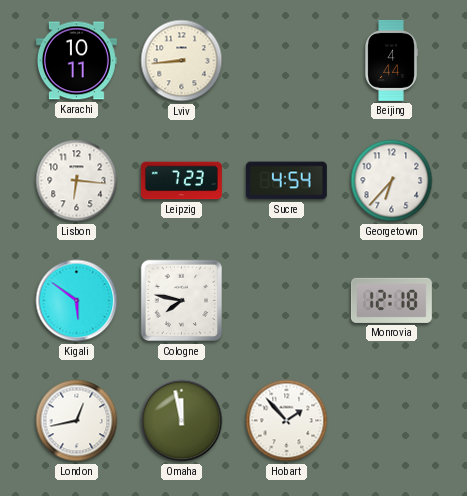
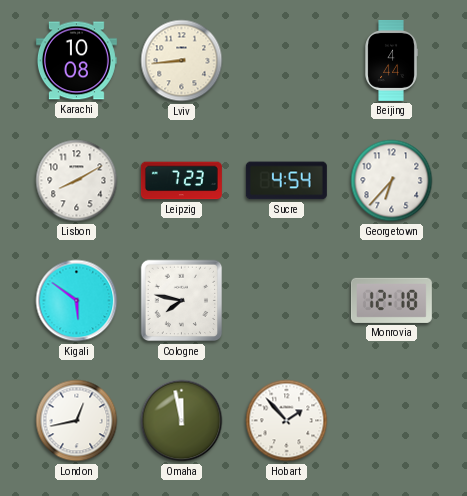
Karachi: 10:11 -> 10:08 (76, 61)
Lisbon: 6:16 -> 8:10 (77, 181)
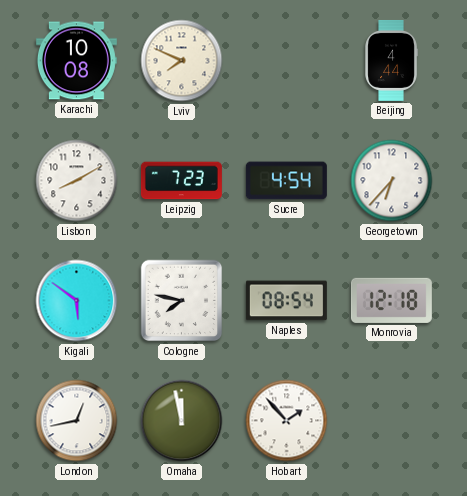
Lviv: 8:44 -> 7:49 (182, 61)
Naples: none -> 08:54 (286, 301)
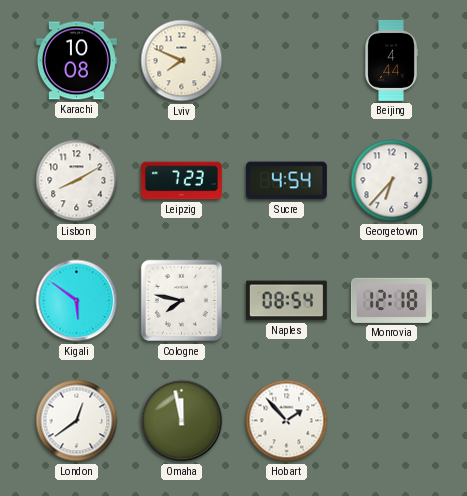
London: 12:43 -> 12:39 (77, 421)
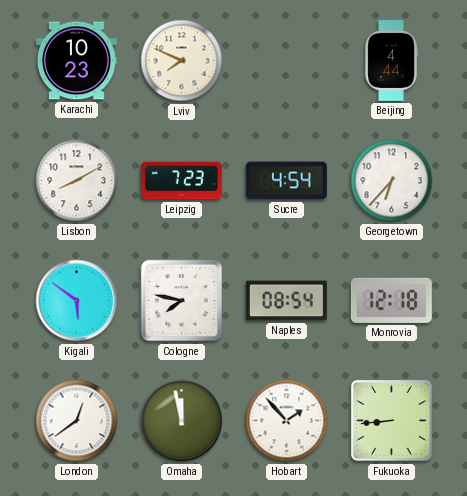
Karachi: 10:08 -> 10:23 (76, 61)
Fukuoka: none -> 8:44 (391, 420)
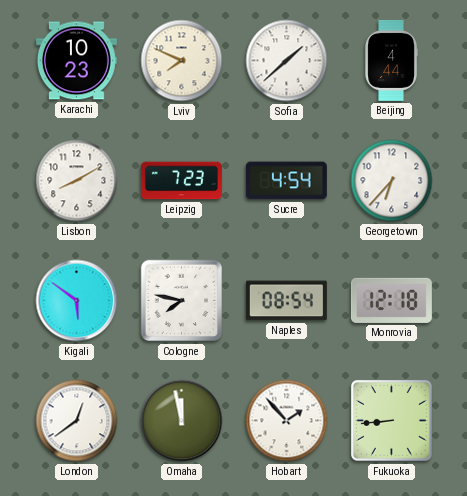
Sofia: none -> 1:38 (287, 61)
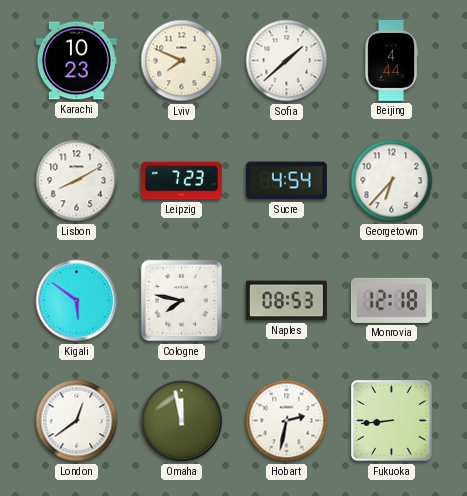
Naples: 08:54 -> 08:53 (286, 301)
Hobart: 1:53 -> 2:32 (287, 421)
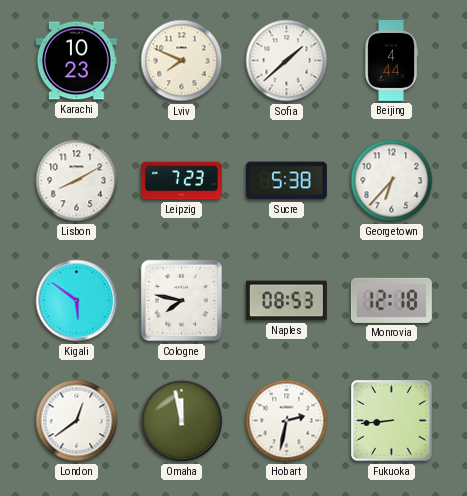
Sucre: 4:54 -> 5:38 (286, 181)
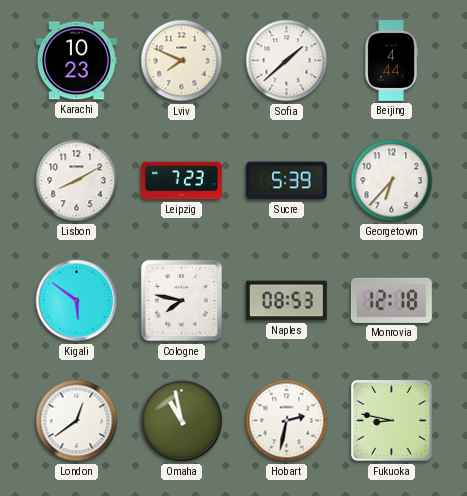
Sucre: 5:38 -> 5:39 (286, 181)
Omaha: 11:58 -> 10:58 (182, 421)
Fukuoka: 8:44 -> 8:47 (391, 420)
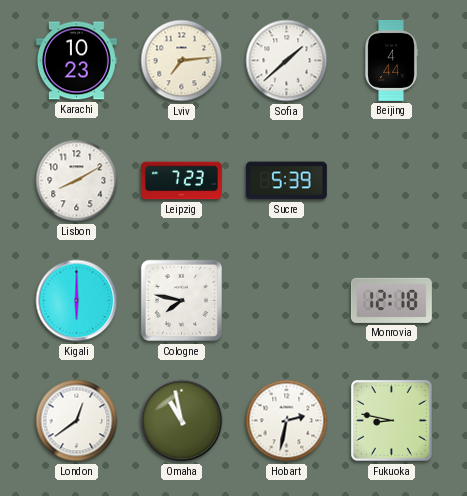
Lviv: 7:49 -> 7:14 (182, 61)
Georgetown: 6:37 -> none (392, 181)
Kigali: 5:51 -> 6:00 (77, 301)
Naples: 08:53 -> none (286, 301)
